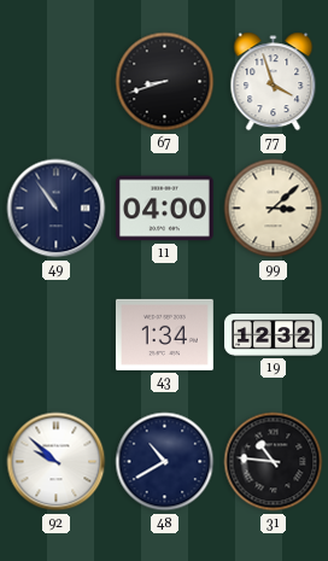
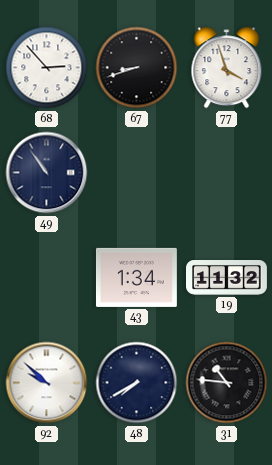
68: none -> 2:53 (47, 68)
11: 04:00 -> none (164, 209)
99: 3:08 -> none (274, 209)
19: 12:32 -> 11:32 (227, 278)
48: 10:40 -> 7:40 (137, 383)
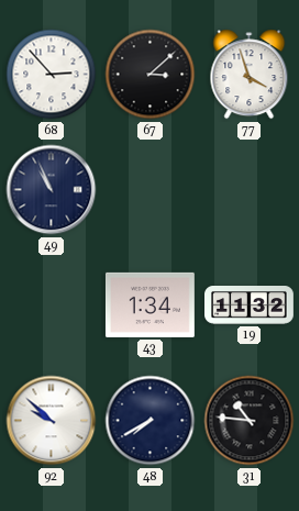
67: 8:42 -> 3:08 (151, 75)
49: 10:54 -> 10:56 (52, 190)
